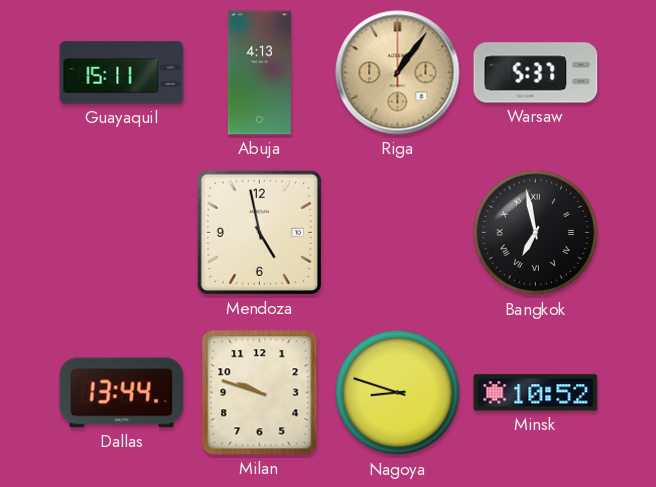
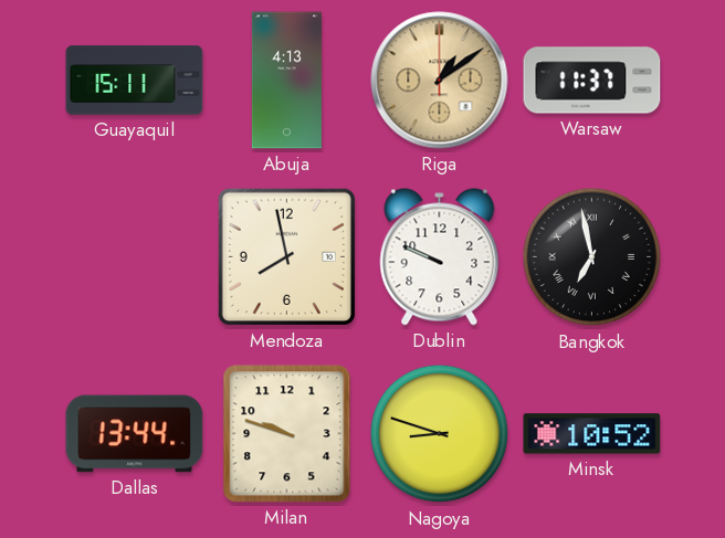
Riga: 1:06 -> 1:09 (440, 81)
Warsaw: 5:37 -> 11:37 (592, 81)
Mendoza: 4:58 -> 7:58 (286, 256)
Dublin: none -> 9:49 (440, 257)
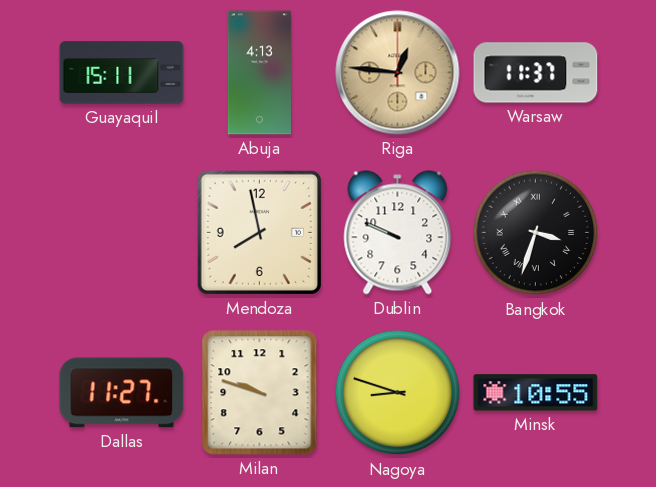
Riga: 1:09 -> 12:46 (398, 73)
Bangkok: 6:58 -> 3:33 (536, 233)
Dallas: 13:44 -> 11:27 (122, 393)
Minsk: 10:52 -> 10:55 (536, 393)
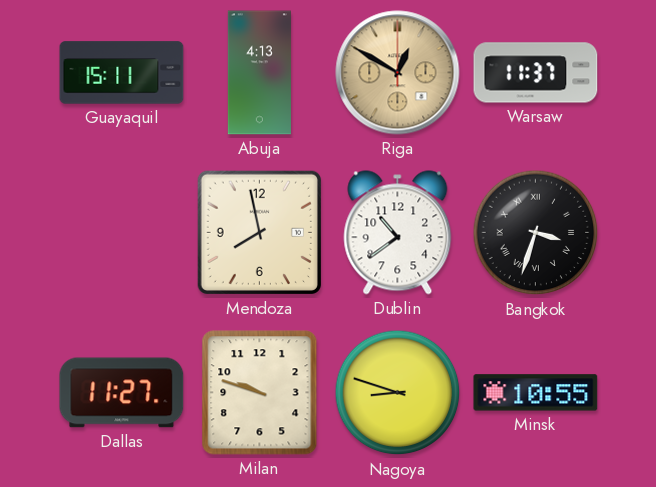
Riga: 12:46 -> 12:50 (398, 73)
Dublin: 9:49 -> 10:39 (398, 233)
